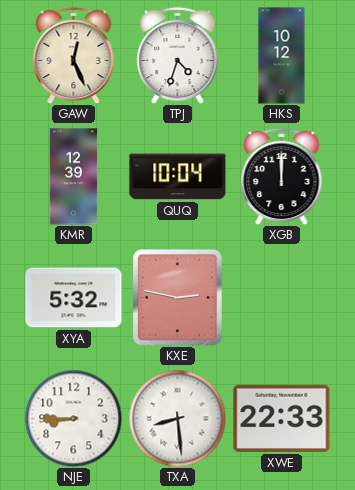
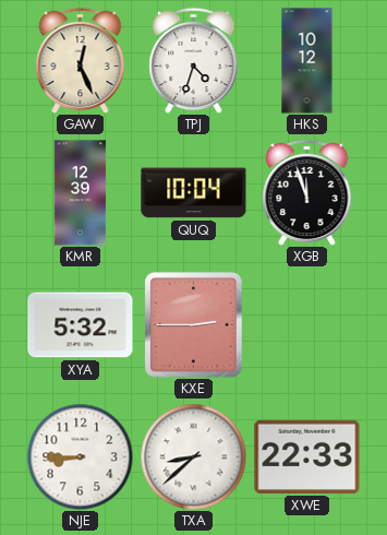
XGB: 12:00 -> 11:57 (307, 192)
KXE: 2:47 -> 2:45 (194, 325)
TXA: 8:29 -> 8:38 (193, 456)
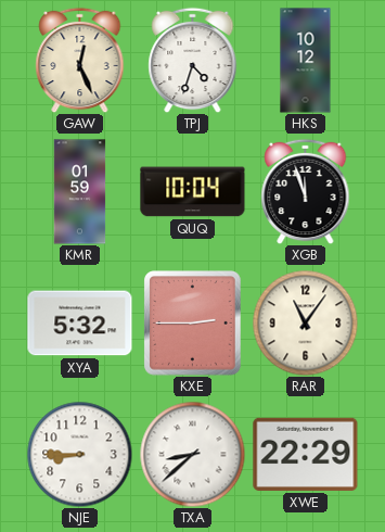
KMR: 12:39 -> 01:59 (80, 192)
RAR: none -> 11:06 (305, 322)
XWE: 22:33 -> 22:29 (306, 454)
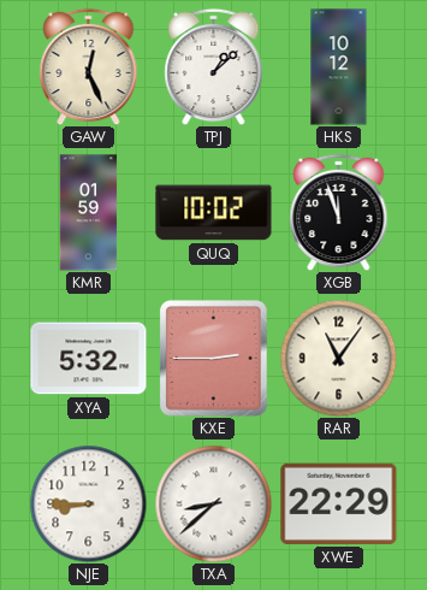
TPJ: 4:33 -> 1:08 (214, 66)
QUQ: 10:04 -> 10:02 (214, 213)
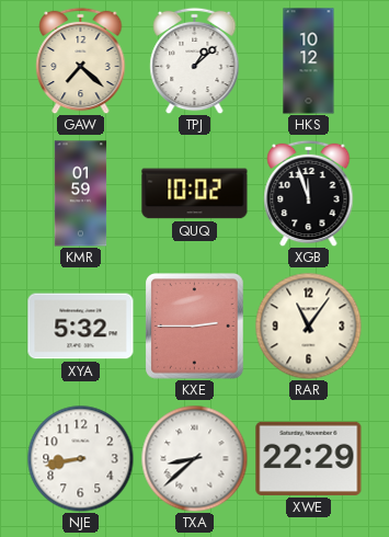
GAW: 12:26 -> 7:22 (81, 60)
NJE: 8:45 -> 8:43 (80, 458)
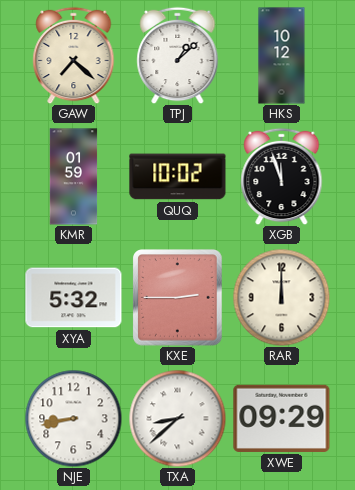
RAR: 11:06 -> 12:00 (281, 297)
XWE: 22:29 -> 09:29 (282, 418)
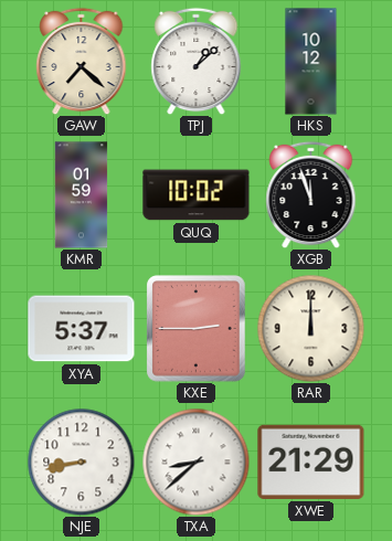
XYA: 5:32 -> 5:37 (82, 329)
XWE: 09:29 -> 21:29 (311, 462)
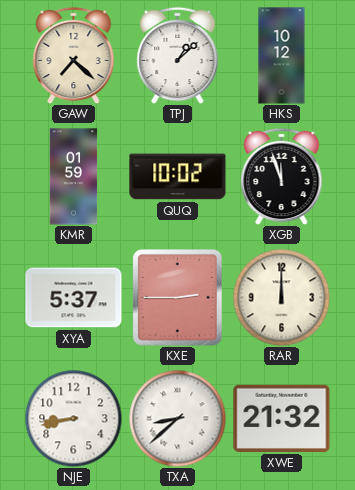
XWE: 21:29 -> 21:32 (282, 418)
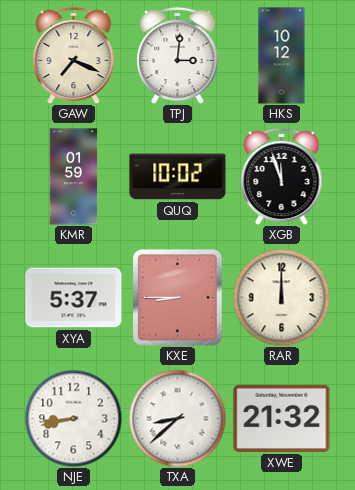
GAW: 7:22 -> 7:19 (74, 55)
TPJ: 1:08 -> 3:01 (178, 55)
KXE: 2:45 -> 8:45 (178, 298)
